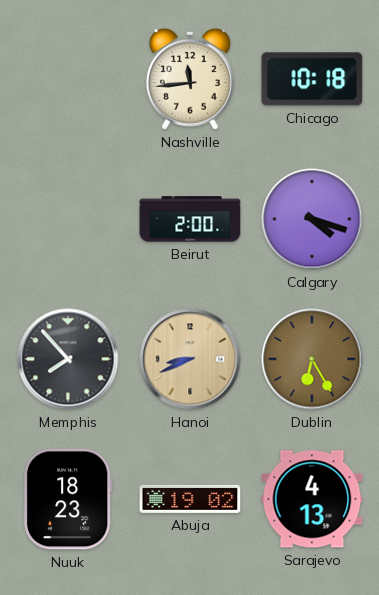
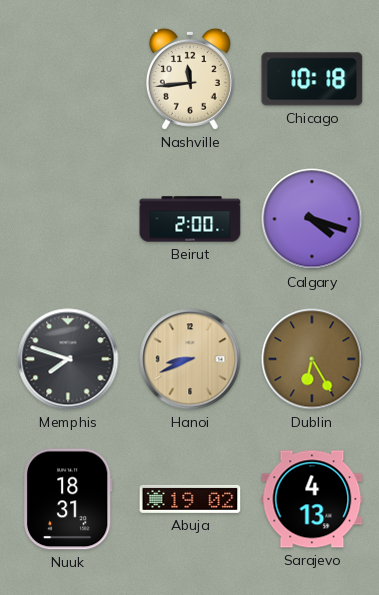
Memphis: 7:53 -> 7:48 (68, 359)
Nuuk: 18:23 -> 18:31 (68, 499)
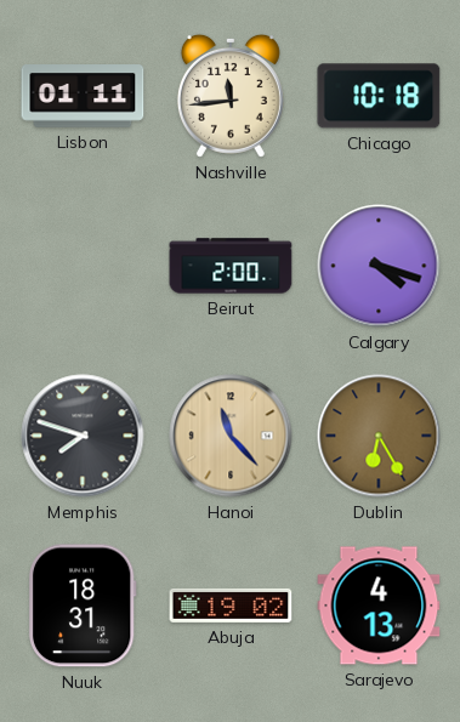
Lisbon: none -> 01:11 (83, 96)
Hanoi: 8:41 -> 11:23 (231, 436)
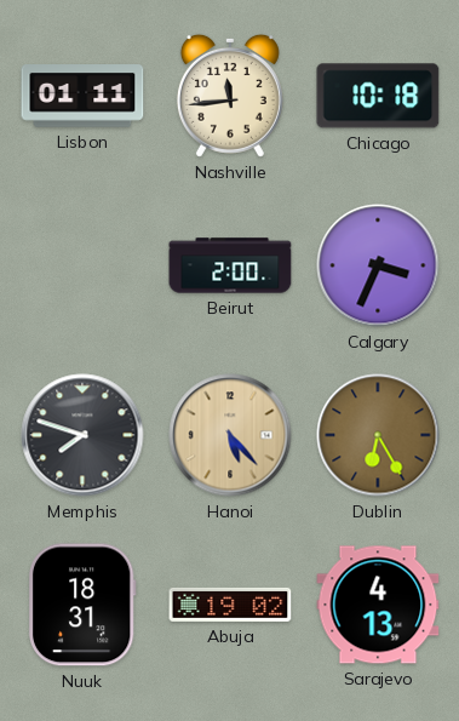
Calgary: 4:18 -> 3:34 (378, 265)
Hanoi: 11:23 -> 5:23 (230, 435)
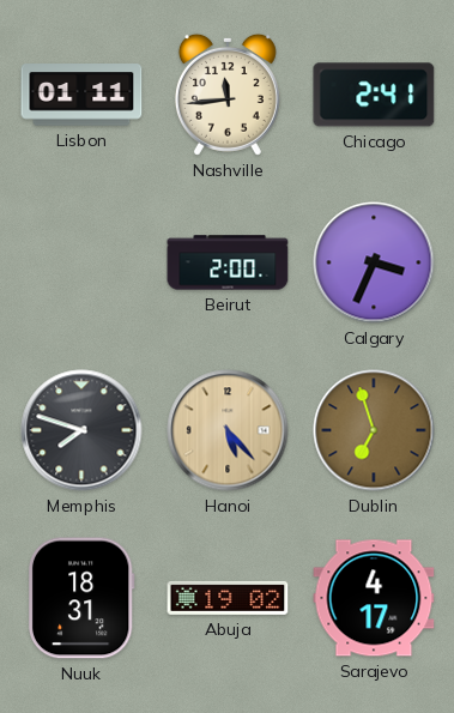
Chicago: 10:18 -> 2:41 (374, 95)
Dublin: 6:25 -> 6:57 (374, 430)
Sarajevo: 4:13 -> 4:17 (374, 598)
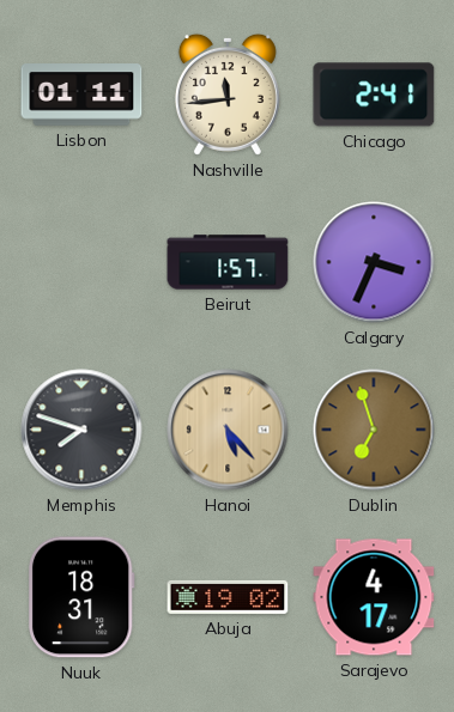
Beirut: 2:00 -> 1:57 (228, 262)
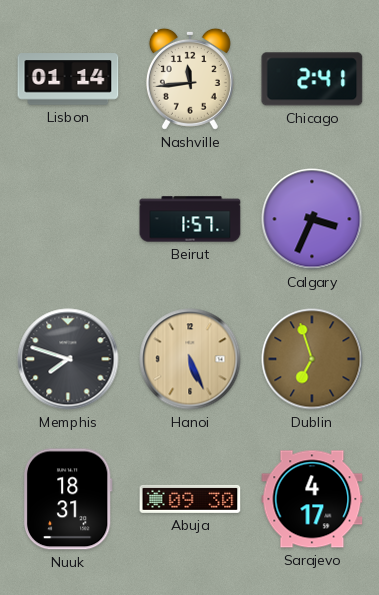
Lisbon: 01:11 -> 01:14 (68, 79)
Hanoi: 5:23 -> 5:26 (190, 359)
Abuja: 19:02 -> 09:30 (190, 499)
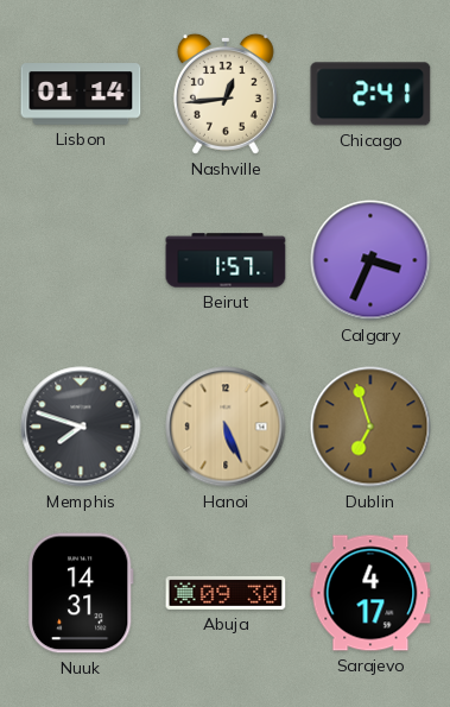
Nashville: 11:44 -> 12:44 (226, 94)
Nuuk: 18:31 -> 14:31 (81, 593)
